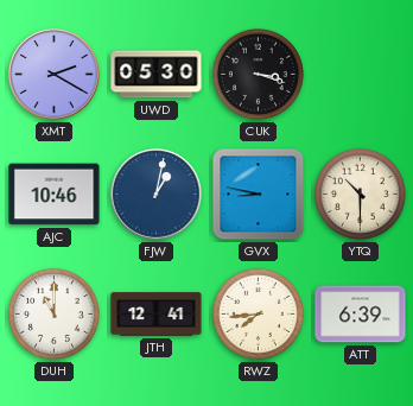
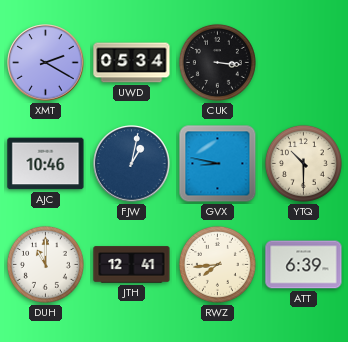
UWD: 05:30 -> 05:34 (132, 63)
CUK: 3:18 -> 3:16 (217, 62)
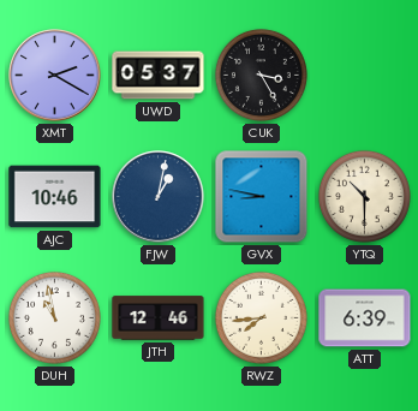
UWD: 05:34 -> 05:37 (159, 76)
CUK: 3:16 -> 3:25 (261, 75)
DUH: 11:00 -> 10:58 (54, 317)
JTH: 12:41 -> 12:46 (159, 318)
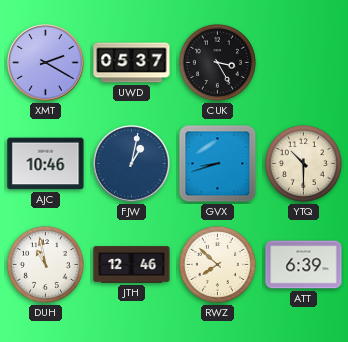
GVX: 8:47 -> 8:42 (218, 164)
RWZ: 7:44 -> 7:52 (217, 264)
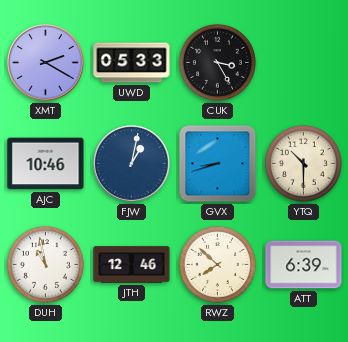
UWD: 05:37 -> 05:33 (132, 63)
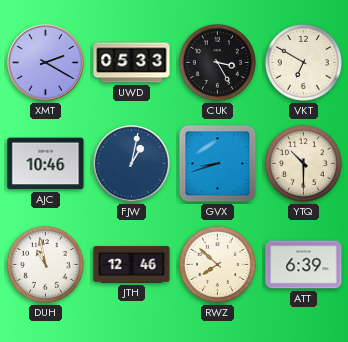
VKT: none -> 6:50 (303, 62)
